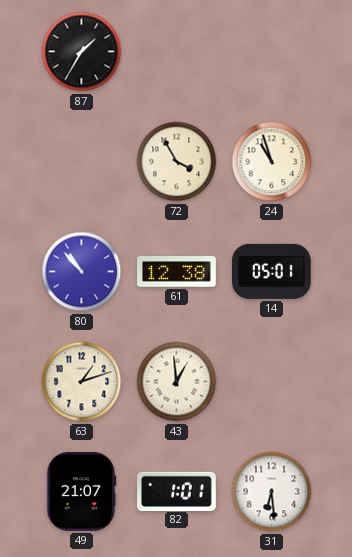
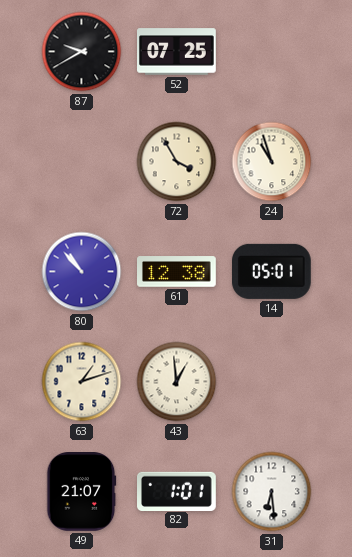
87: 1:35 -> 9:40 (82, 52)
52: none -> 07:25 (177, 52)
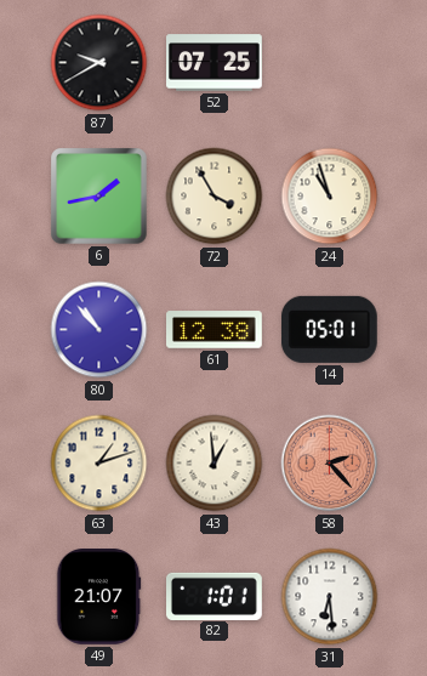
6: none -> 1:43 (99, 197)
58: none -> 2:23 (330, 464)
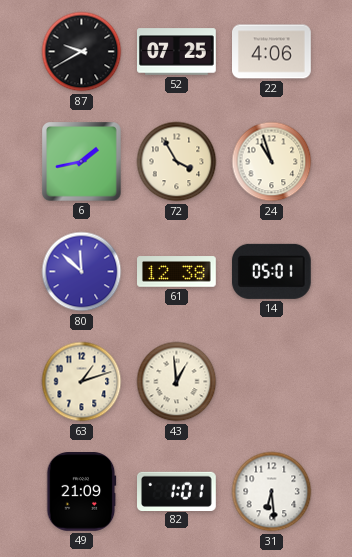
22: none -> 4:06 (272, 52)
80: 10:53 -> 11:52 (82, 272)
58: 2:23 -> none (330, 464)
49: 21:07 -> 21:09 (82, 492)
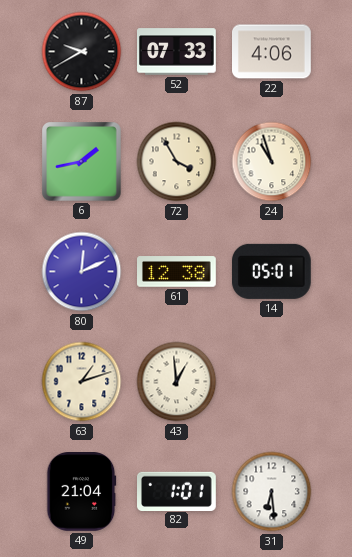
52: 07:25 -> 07:33 (177, 52)
80: 11:52 -> 12:11 (82, 272)
49: 21:09 -> 21:04 (82, 492)
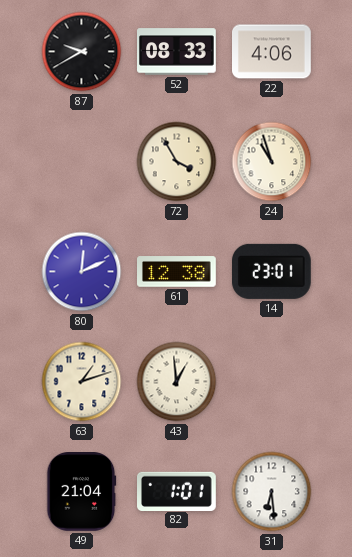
52: 07:33 -> 08:33 (177, 52)
6: 1:43 -> none (82, 162)
14: 05:01 -> 23:01 (271, 271)
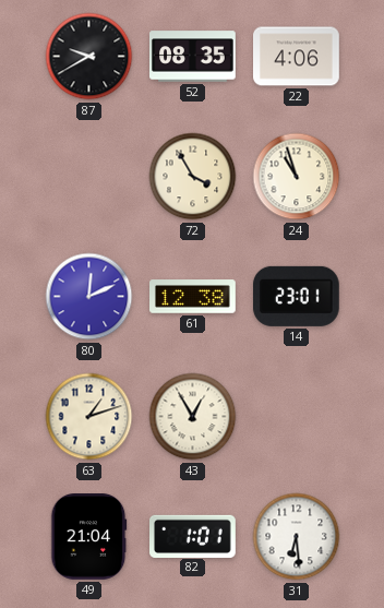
52: 08:33 -> 08:35 (193, 57)
43: 12:59 -> 12:55 (193, 417)
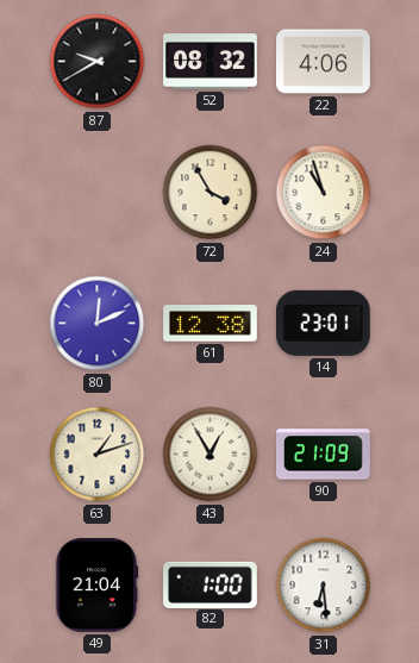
52: 08:35 -> 08:32 (211, 62)
90: none -> 21:09 (324, 455)
82: 1:01 -> 1:00 (211, 584)
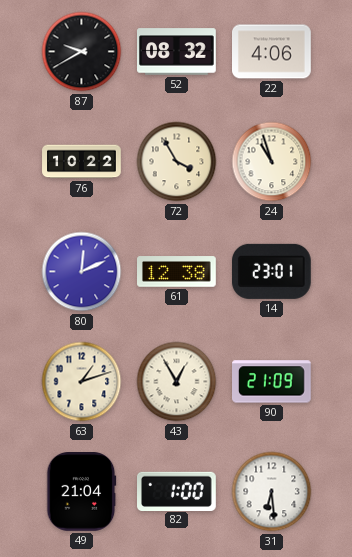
76: none -> 10:22 (82, 162)
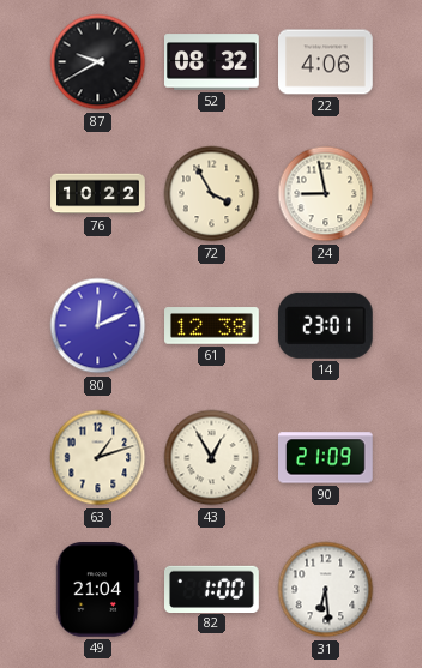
24: 10:57 -> 8:58 (326, 194)
